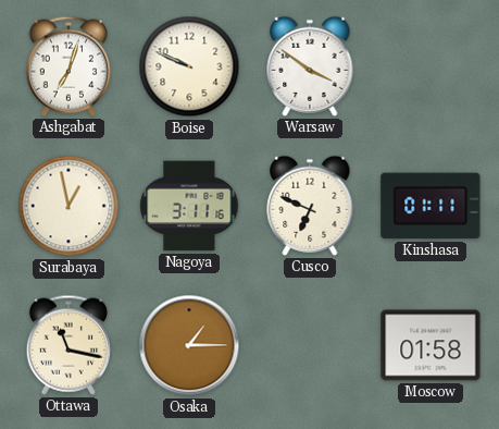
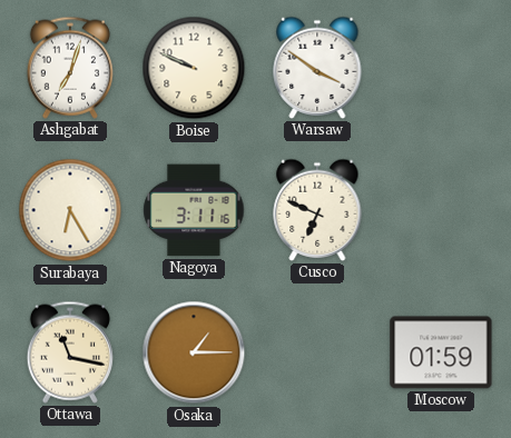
Surabaya: 12:58 -> 6:25 (70, 210)
Kinshasa: 01:11 -> none (431, 206)
Moscow: 01:58 -> 01:59 (441, 352)
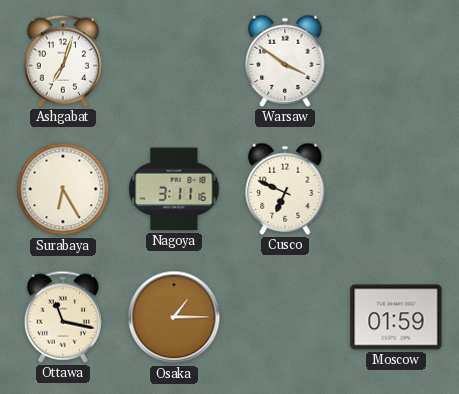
Boise: 9:49 -> none (194, 68)
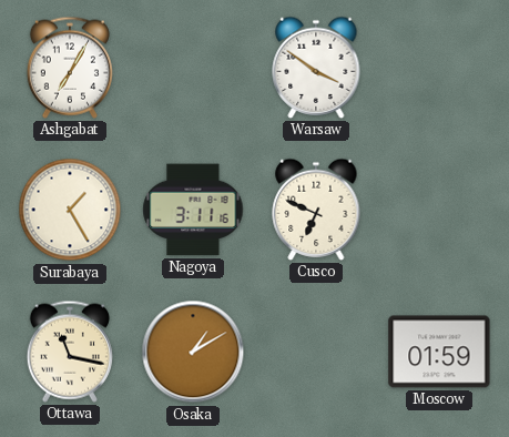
Ashgabat: 7:03 -> 7:05 (70, 68)
Surabaya: 6:25 -> 1:25 (70, 210)
Osaka: 1:15 -> 1:10 (193, 352)
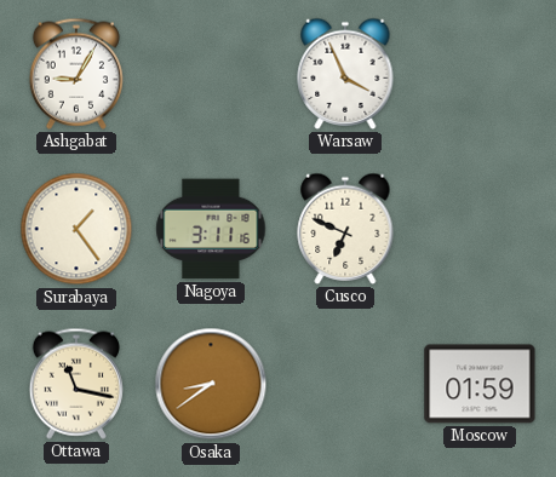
Ashgabat: 7:05 -> 9:05 (76, 74)
Warsaw: 3:51 -> 3:56 (345, 74)
Surabaya: 1:25 -> 1:24 (76, 229)
Osaka: 1:10 -> 8:39 (211, 384)
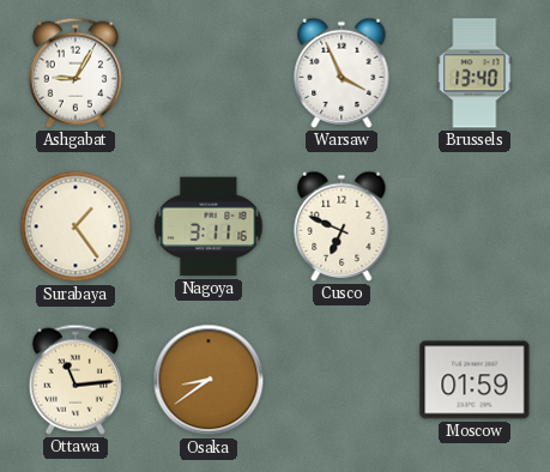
Brussels: none -> 13:40 (475, 73)
Ottawa: 11:17 -> 11:14 (75, 380)
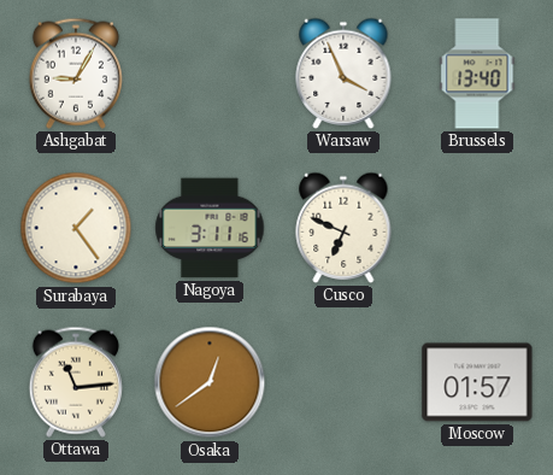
Osaka: 8:39 -> 12:39 (210, 382)
Moscow: 01:59 -> 01:57 (477, 382)
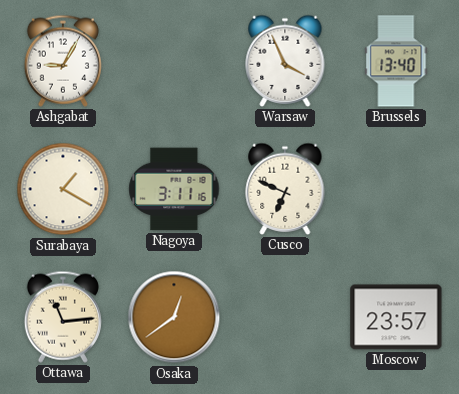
Surabaya: 1:24 -> 1:20 (63, 189)
Moscow: 01:57 -> 23:57 (396, 317)
